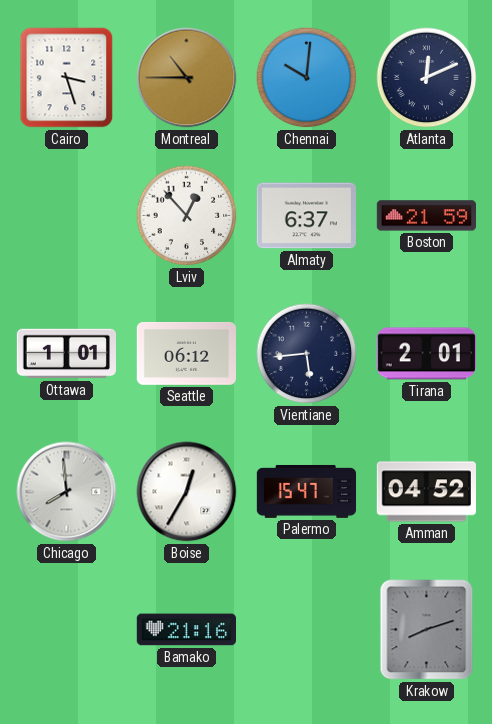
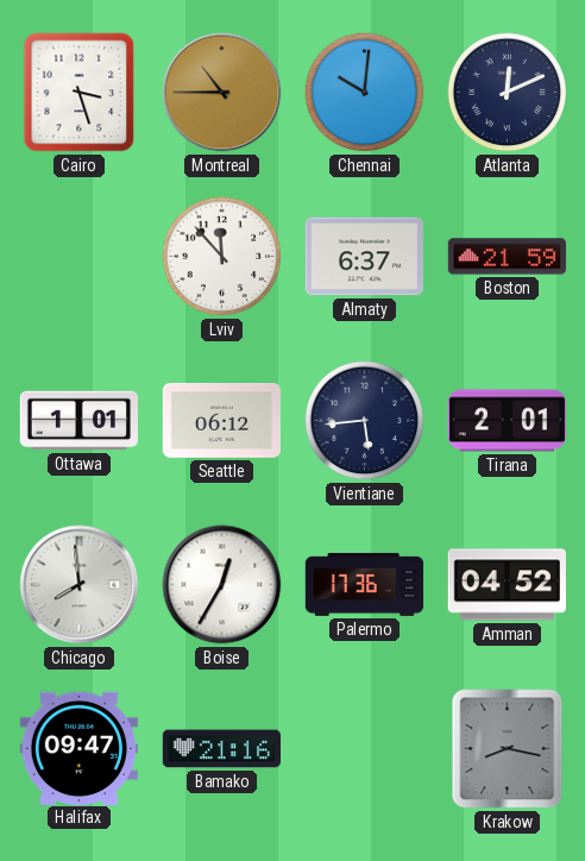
Lviv: 12:53 -> 11:53 (222, 257)
Palermo: 15:47 -> 17:36 (365, 584)
Halifax: none -> 09:47 (78, 748)
Krakow: 8:12 -> 8:17 (508, 749)
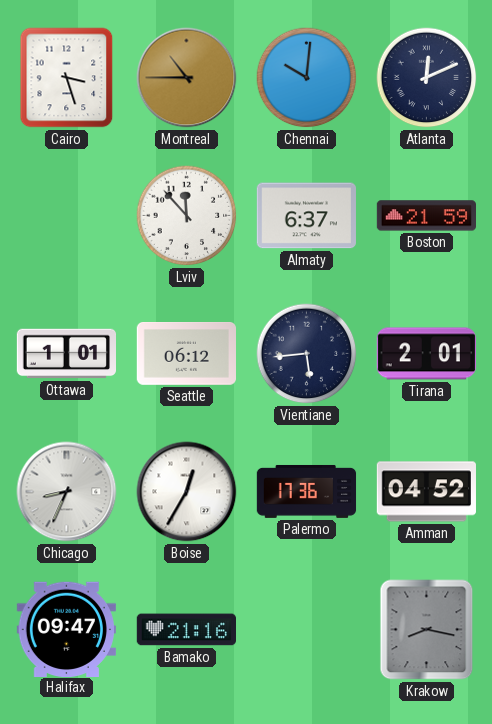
Chicago: 7:59 -> 8:34 (67, 492)
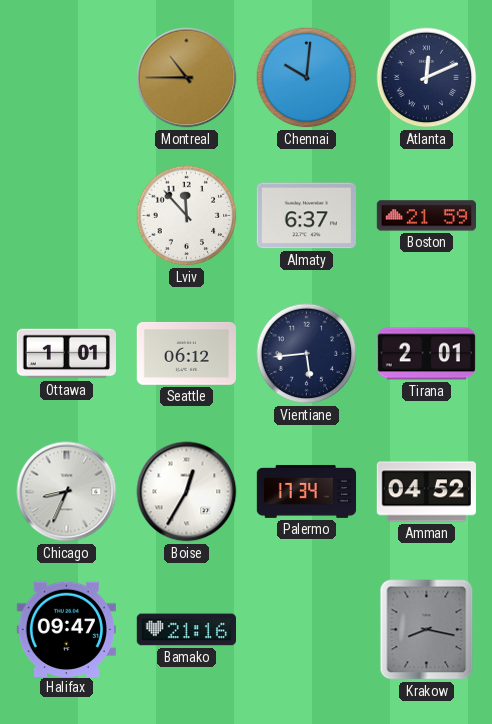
Cairo: 3:27 -> none (67, 78)
Palermo: 17:36 -> 17:34 (307, 491)
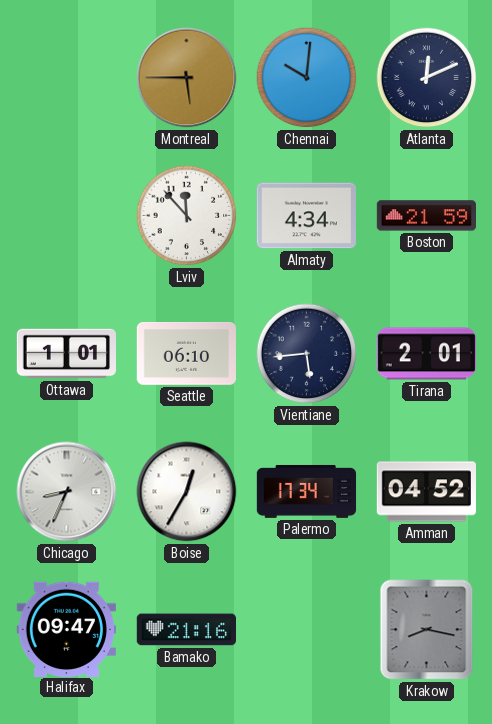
Montreal: 10:45 -> 5:45 (187, 78)
Almaty: 6:37 -> 4:34 (306, 216)
Seattle: 06:12 -> 06:10 (186, 354)
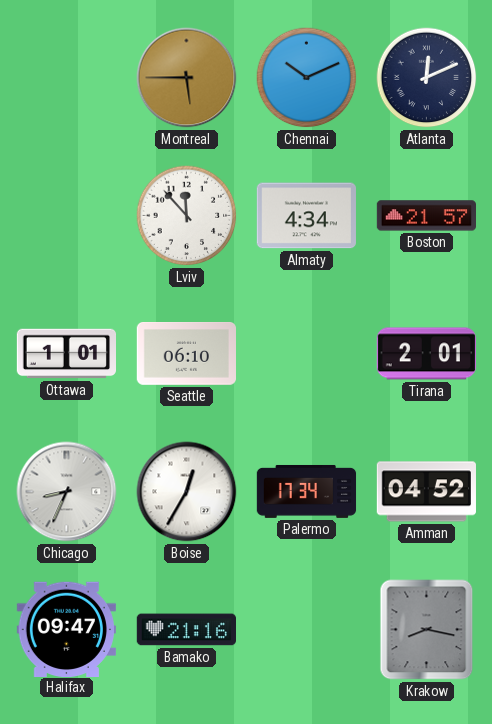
Chennai: 10:01 -> 10:11 (307, 78)
Boston: 21:59 -> 21:57 (426, 216)
Vientiane: 5:44 -> none (307, 354)
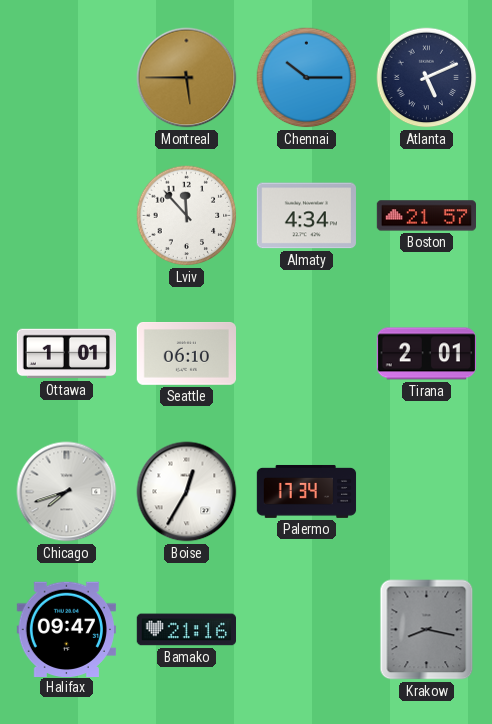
Chennai: 10:11 -> 10:15 (307, 78)
Atlanta: 12:11 -> 5:11 (427, 78)
Chicago: 8:34 -> 7:42 (67, 492)
Amman: 04:52 -> none (426, 492)
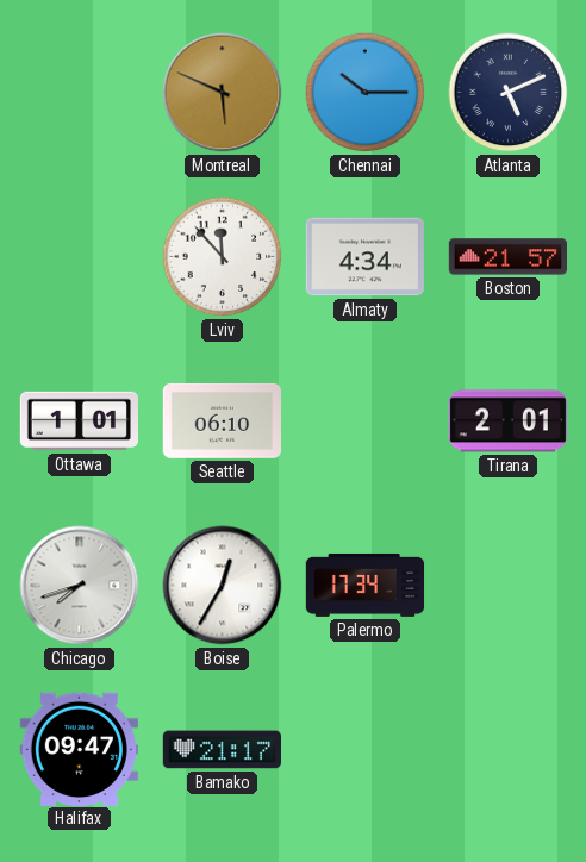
Montreal: 5:45 -> 5:49 (223, 93)
Bamako: 21:16 -> 21:17 (222, 750)
Krakow: 8:17 -> none (427, 630)
